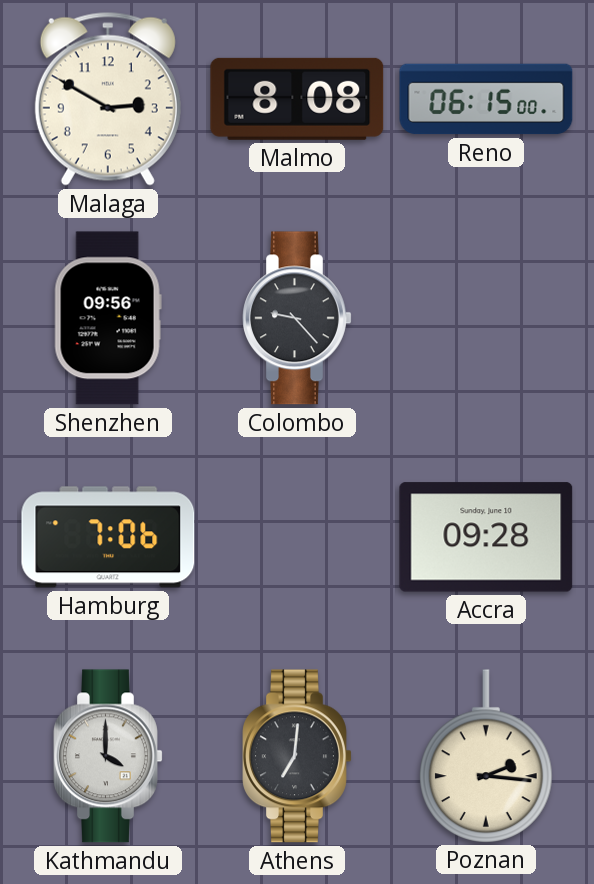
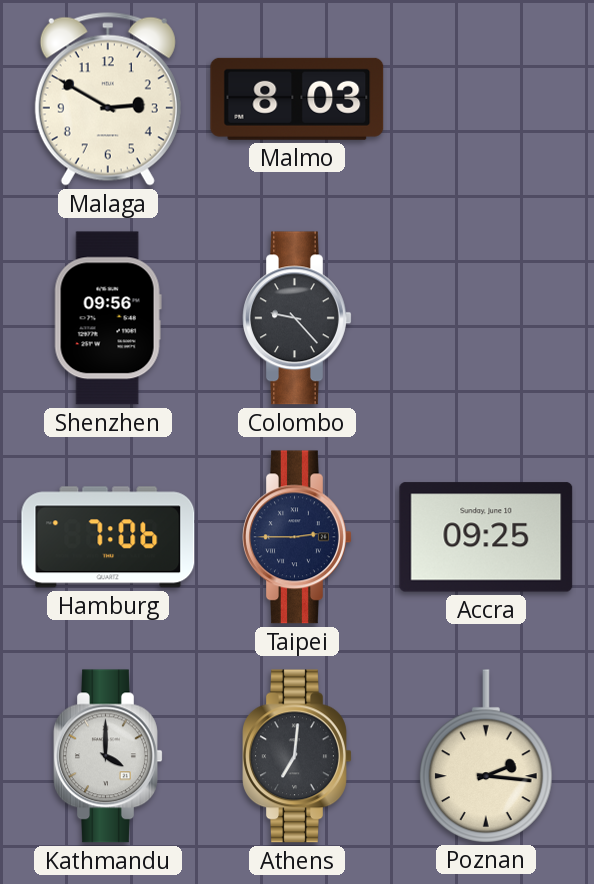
Malmo: 8:08 -> 8:03 (297, 99)
Reno: 06:15 -> none (486, 99)
Taipei: none -> 2:45 (297, 537)
Accra: 09:28 -> 09:25 (486, 537)
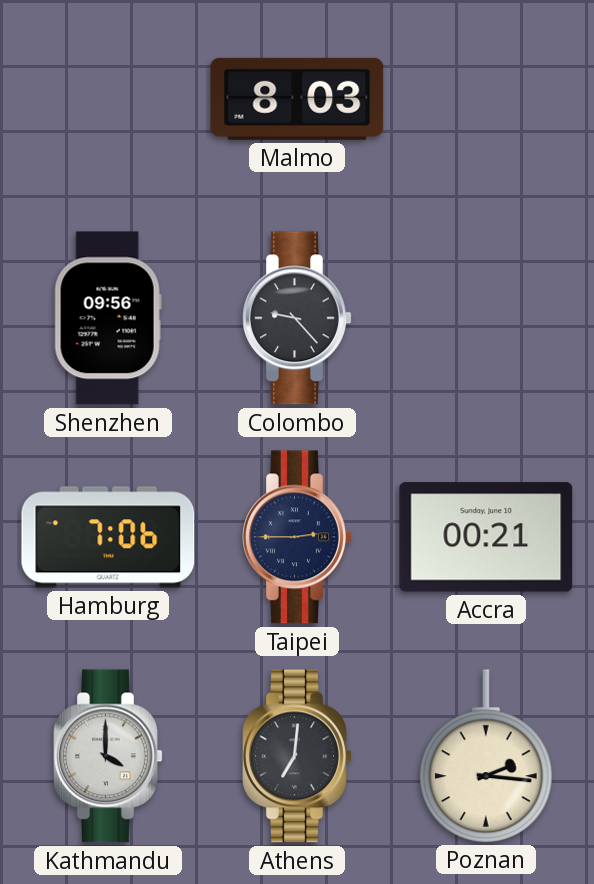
Malaga: 2:50 -> none (108, 99)
Accra: 09:25 -> 00:21 (486, 537)
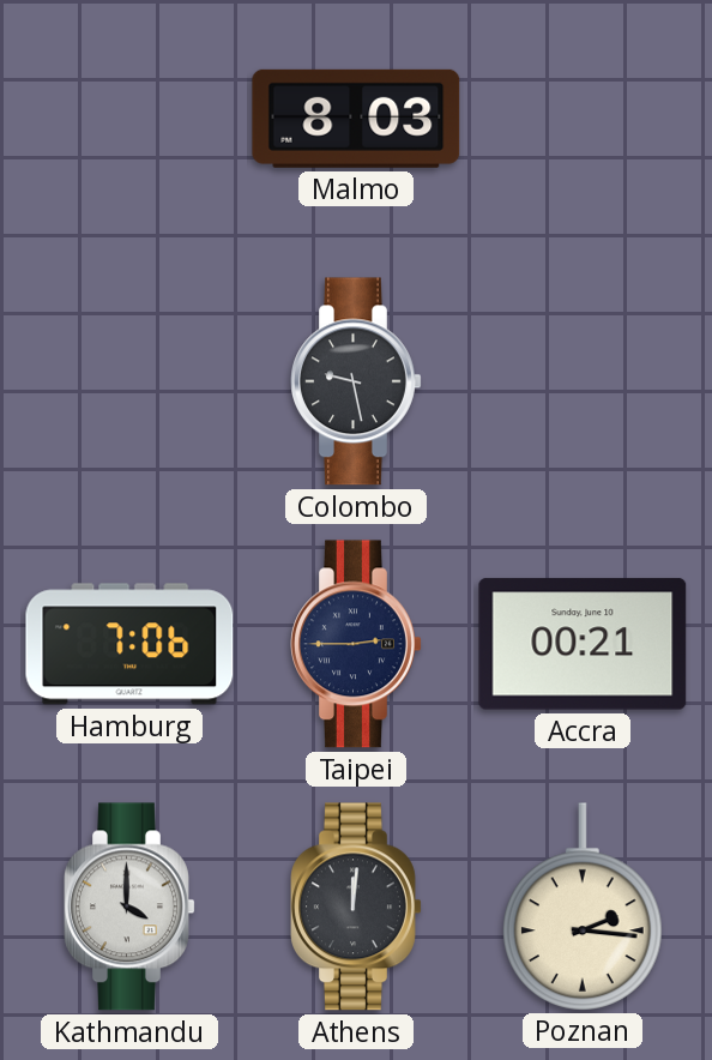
Shenzhen: 09:56 -> none (108, 318)
Colombo: 9:23 -> 9:28 (356, 381)
Athens: 7:01 -> 12:01 (356, 907)
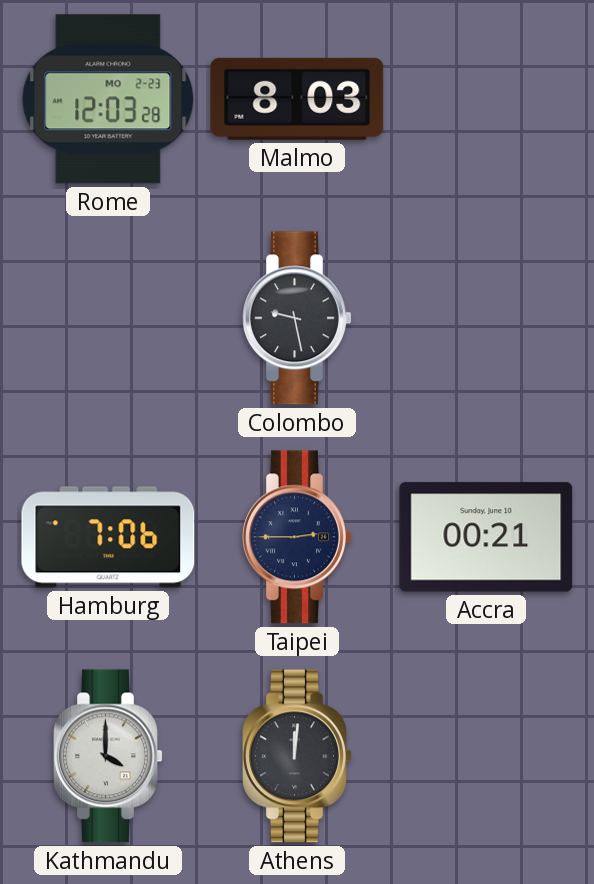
Rome: none -> 12:03 (108, 99)
Poznan: 2:16 -> none (584, 907)
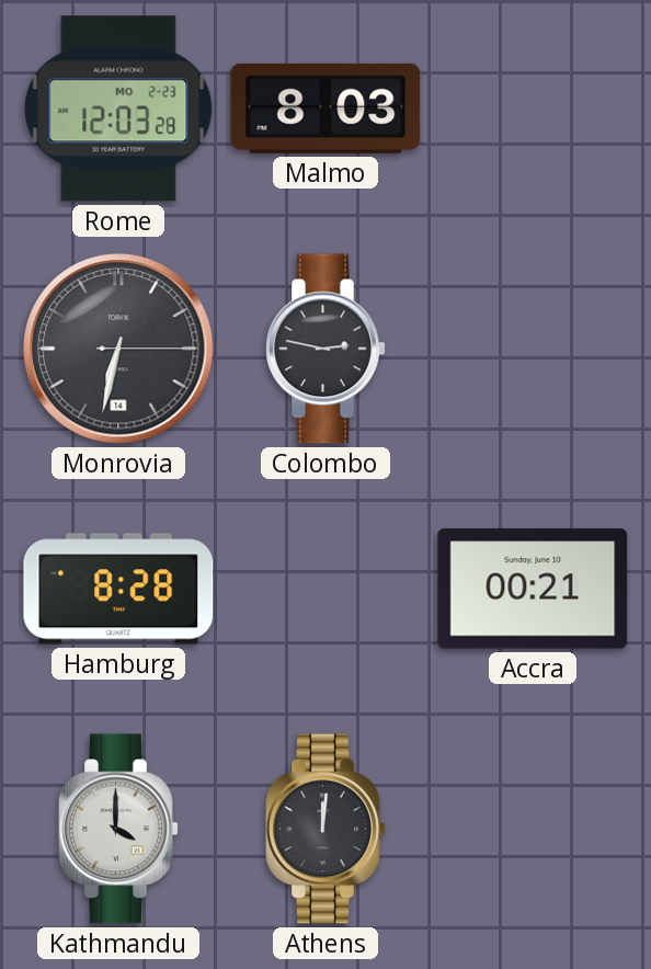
Monrovia: none -> 6:32 (118, 349)
Colombo: 9:28 -> 2:47 (325, 349)
Hamburg: 7:06 -> 8:28 (118, 589)
Taipei: 2:45 -> none (297, 537)
